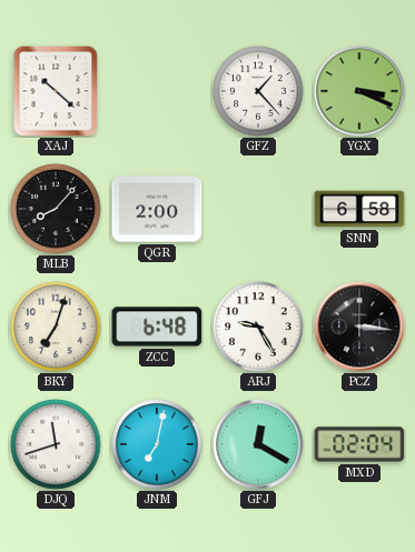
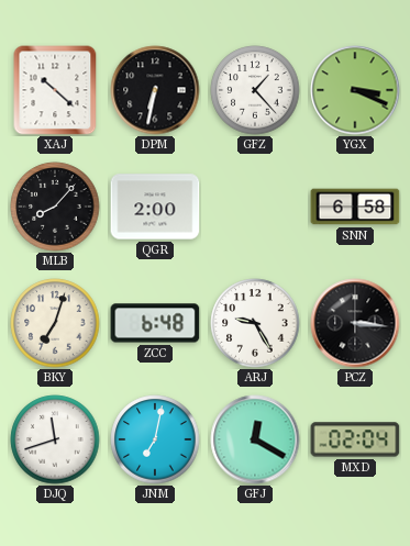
DPM: none -> 6:32 (155, 90)
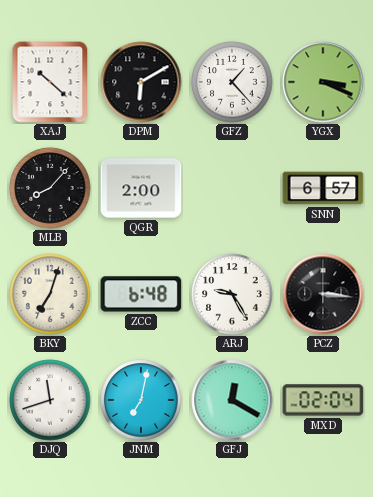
DPM: 6:32 -> 6:10 (141, 82)
SNN: 6:58 -> 6:57 (323, 188)
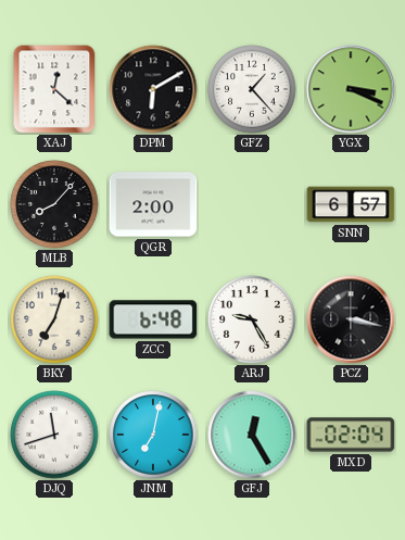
XAJ: 10:22 -> 12:22 (54, 89)
PCZ: 3:16 -> 3:17 (351, 319)
GFJ: 12:20 -> 12:25 (252, 435)
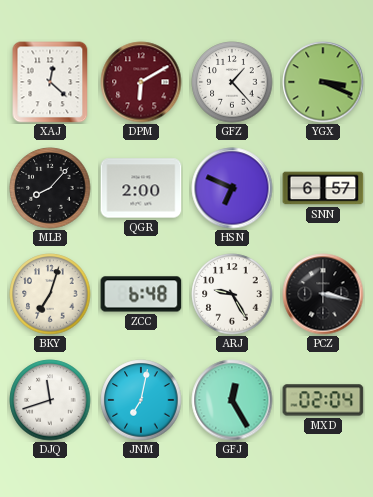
DPM dial: black -> burgundy (141, 82)
HSN: none -> 6:49 (232, 188)
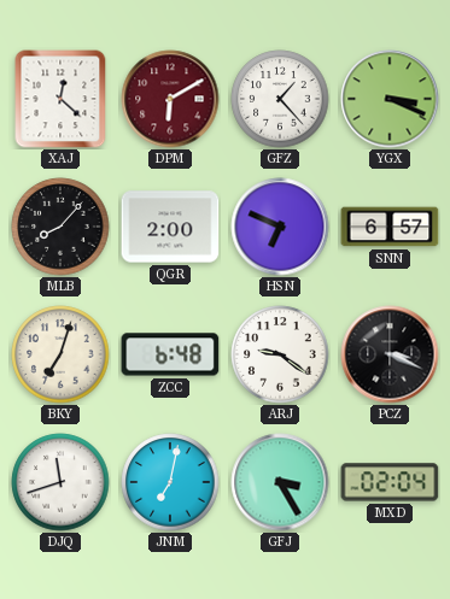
ARJ: 9:25 -> 9:21 (280, 354)
PCZ: 3:17 -> 3:19 (390, 354)
GFJ: 12:25 -> 3:25 (280, 482)
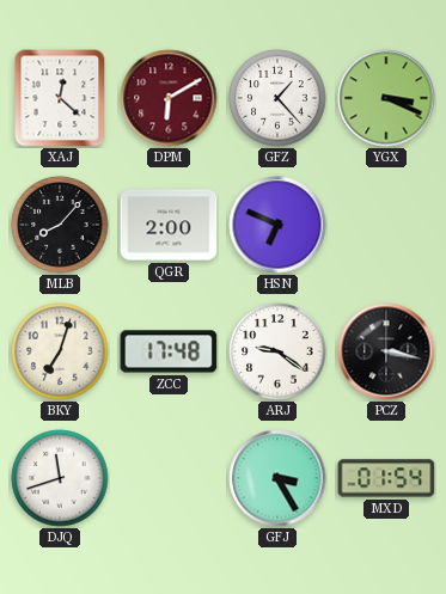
SNN: 6:57 -> none (390, 227)
ZCC: 6:48 -> 17:48 (169, 351)
PCZ: 3:19 -> 3:17 (386, 351)
JNM: 7:02 -> none (170, 482)
MXD: 02:04 -> 01:54 (386, 478)
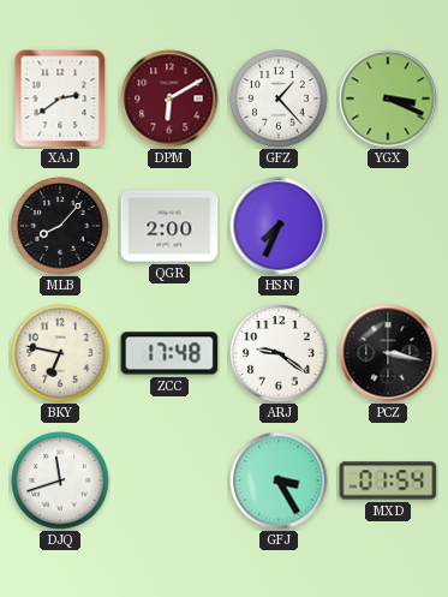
XAJ: 12:22 -> 2:39 (60, 98)
HSN: 6:49 -> 7:34 (279, 226)
BKY: 7:03 -> 6:47 (60, 353)
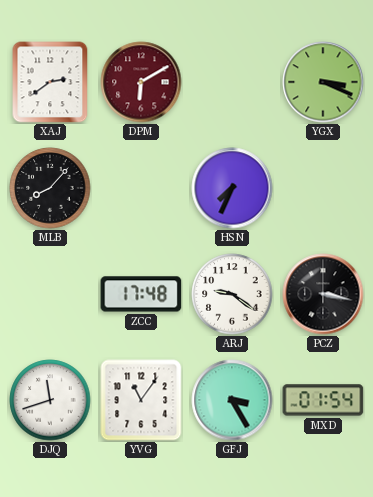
GFZ: 1:23 -> none (279, 98)
QGR: 2:00 -> none (169, 226)
BKY: 6:47 -> none (60, 353)
YVG: none -> 11:06 (141, 400)
